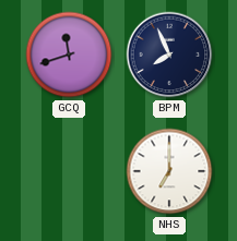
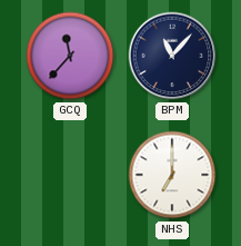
GCQ: 11:42 -> 11:37 (70, 56)
BPM: 7:56 -> 11:07 (172, 56)
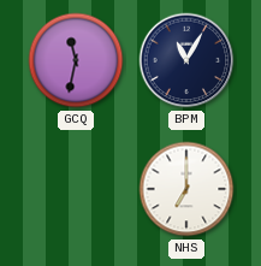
GCQ: 11:37 -> 11:32 (76, 60)
BPM: 11:07 -> 11:05 (186, 60)
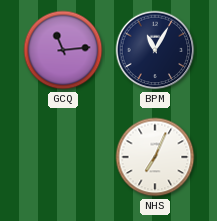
GCQ: 11:32 -> 11:14 (63, 50)
NHS: 7:00 -> 7:04 (155, 157)
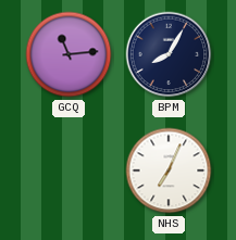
BPM: 11:05 -> 8:05 (169, 54)
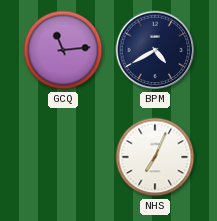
BPM: 8:05 -> 4:40 (155, 50)
